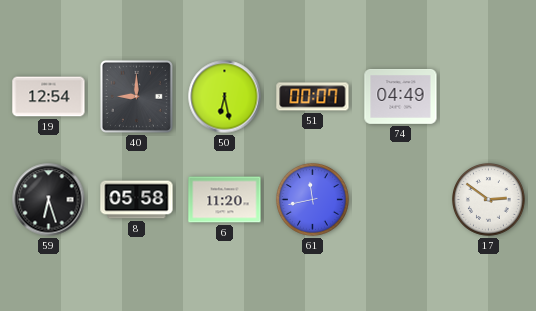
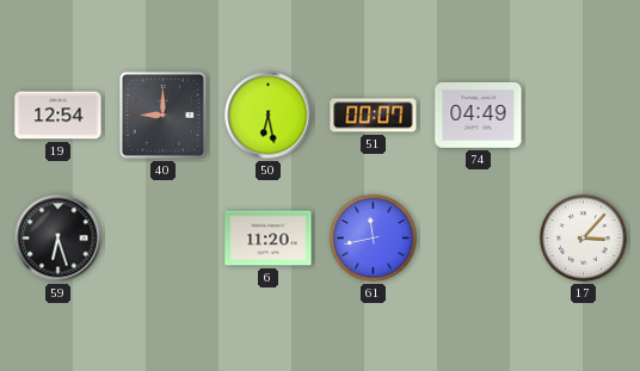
8: 05:58 -> none (137, 200)
17: 2:51 -> 3:07 (584, 239)
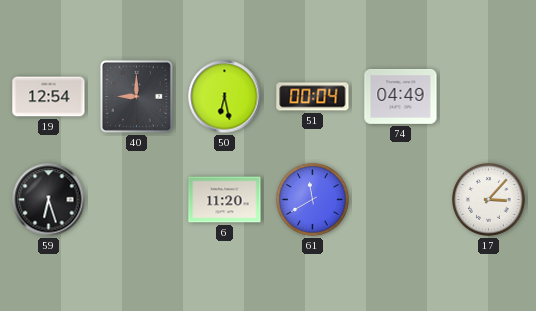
51: 00:07 -> 00:04 (313, 97)
61: 11:43 -> 11:40 (313, 200)
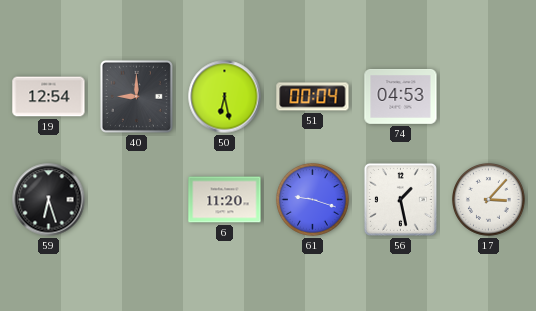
74: 04:49 -> 04:53 (401, 96)
61: 11:40 -> 9:18 (313, 200)
56: none -> 1:28 (400, 199)
